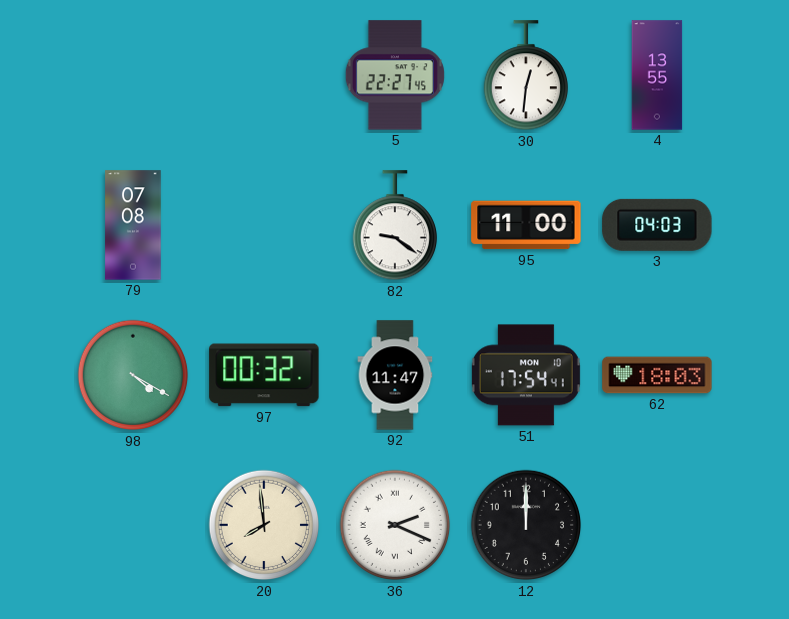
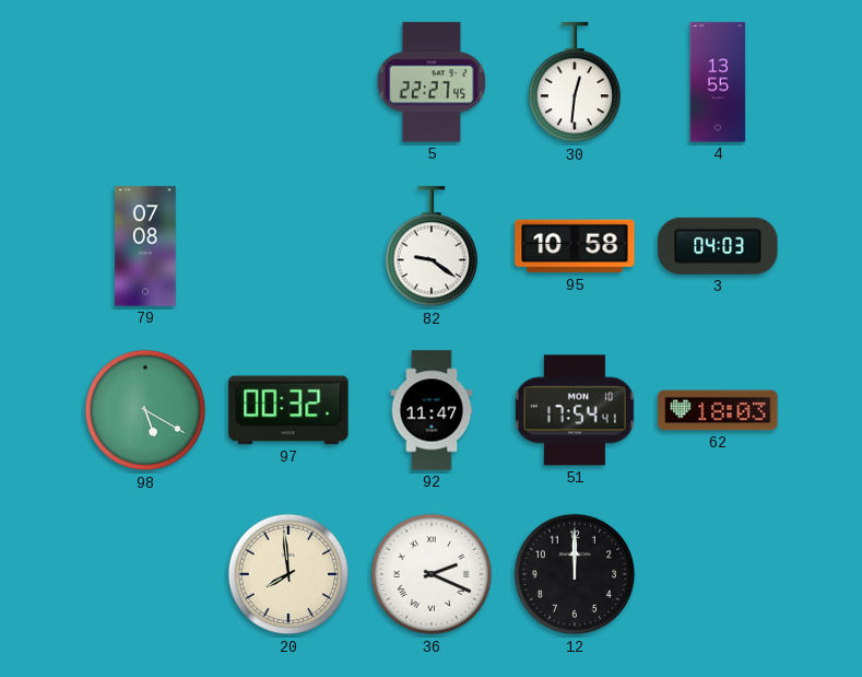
95: 11:00 -> 10:58 (575, 246)
98: 4:20 -> 5:20 (145, 410)
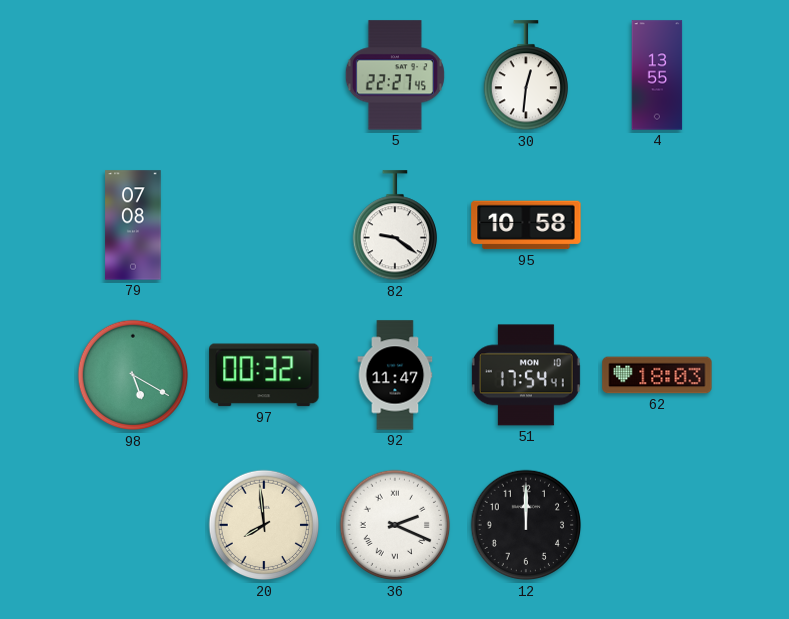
3: 04:03 -> none (718, 246)
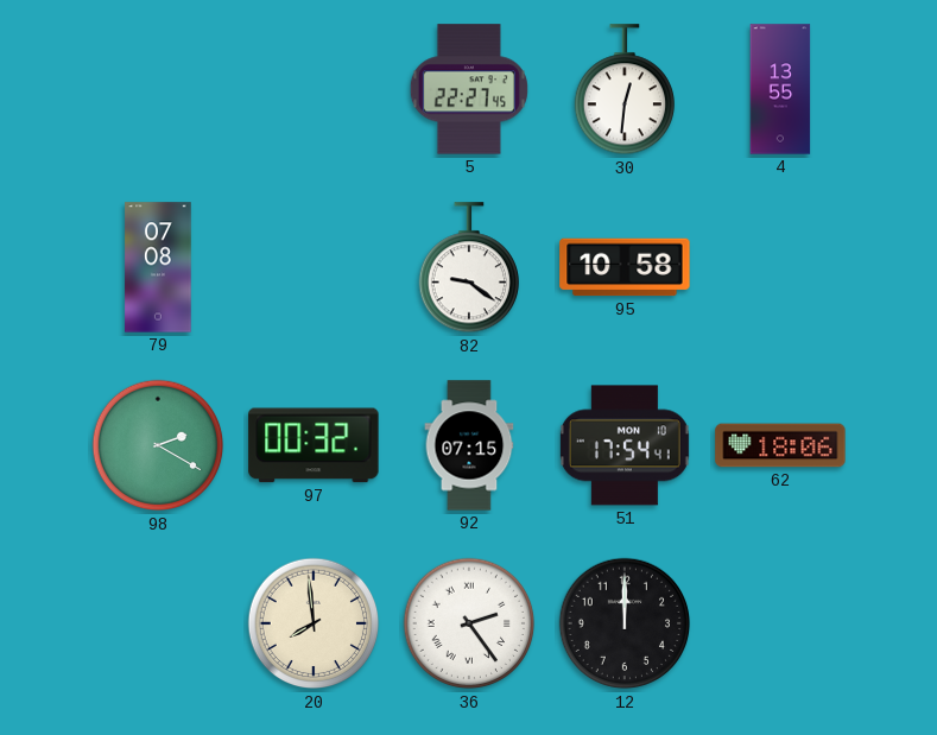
98: 5:20 -> 2:20 (158, 445)
92: 11:47 -> 07:15 (469, 445)
62: 18:03 -> 18:06 (780, 445)
36: 2:19 -> 2:24 (469, 623)
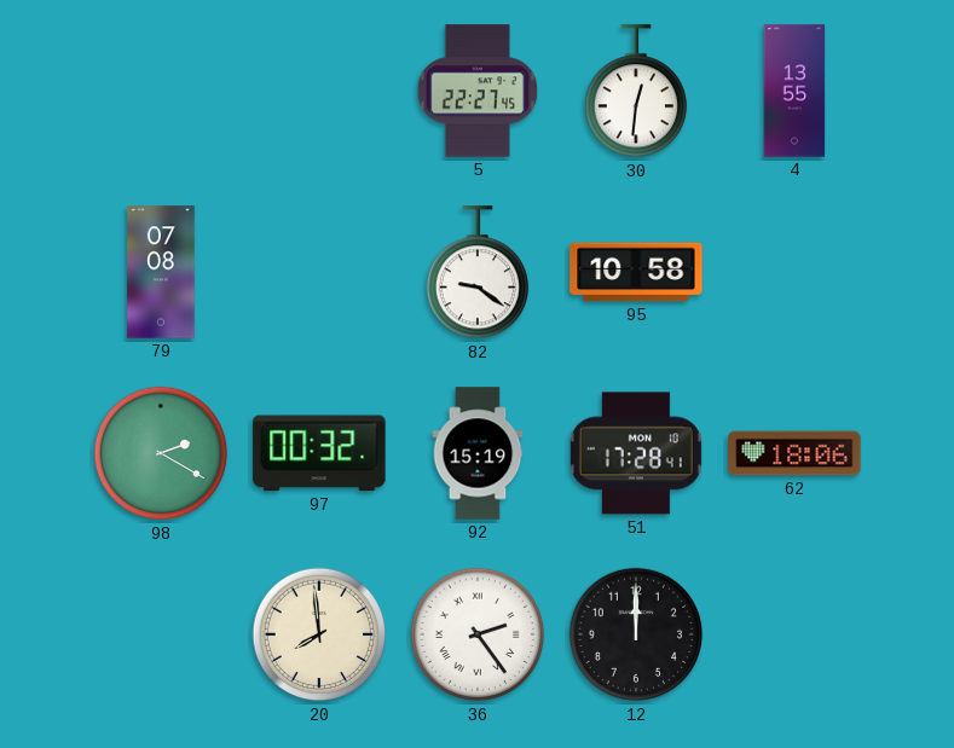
92: 07:15 -> 15:19 (478, 453)
51: 17:54 -> 17:28 (636, 453)
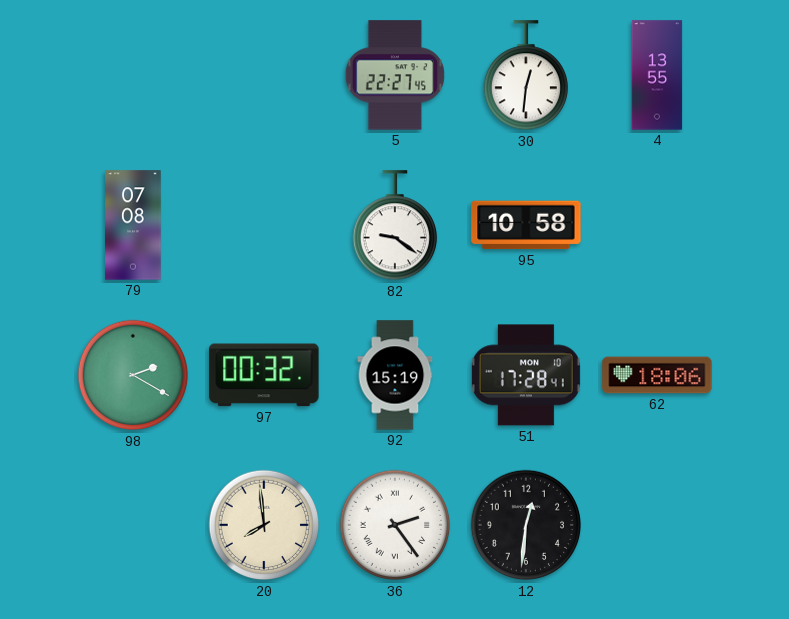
12: 12:00 -> 12:31 (526, 525)
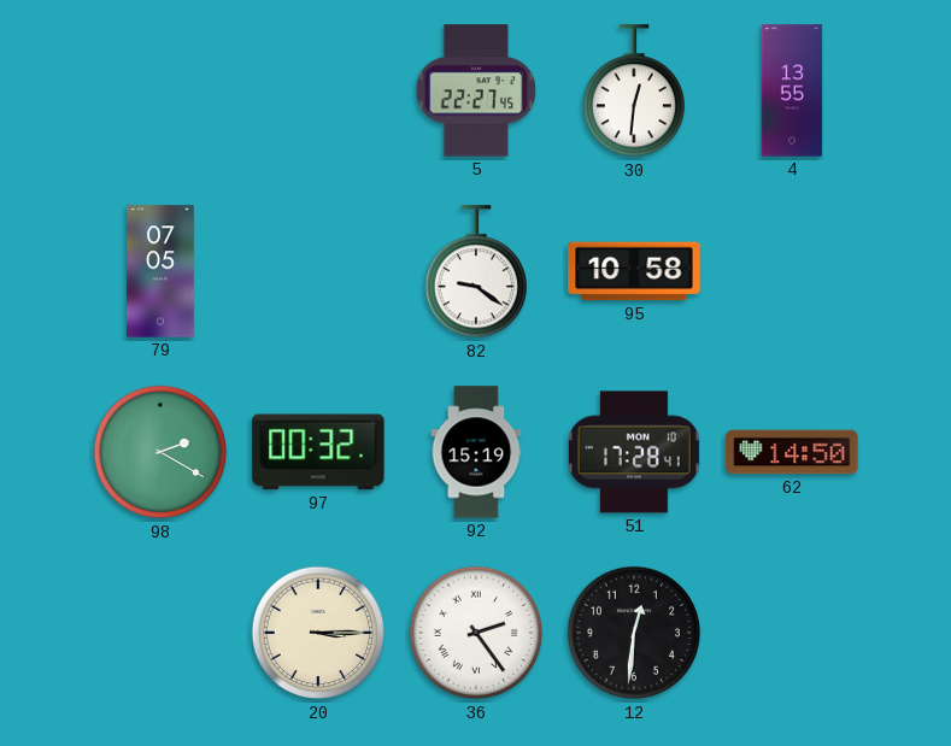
79: 07:08 -> 07:05 (160, 271)
62: 18:06 -> 14:50 (792, 452)
20: 7:59 -> 3:15 (318, 633)
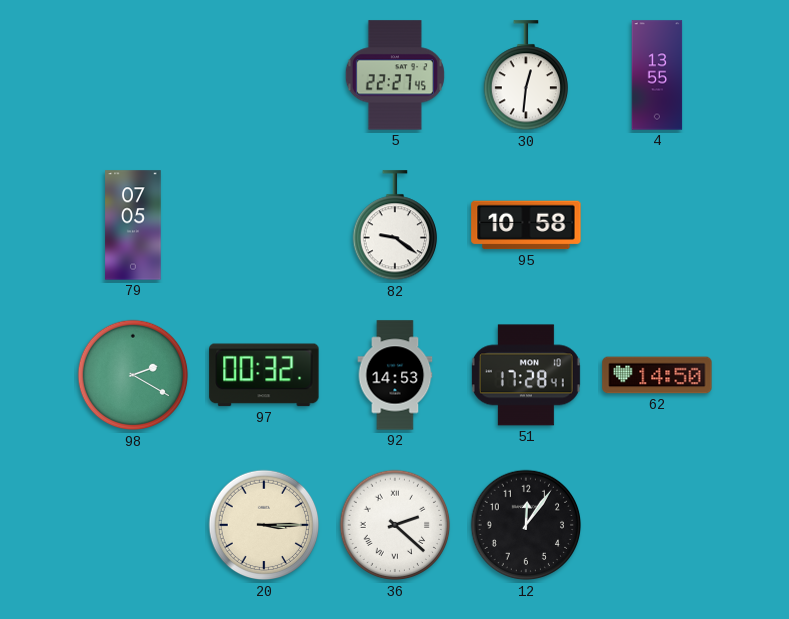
92: 15:19 -> 14:53 (395, 375)
36: 2:24 -> 2:22 (395, 525)
12: 12:31 -> 12:06 (526, 525)
